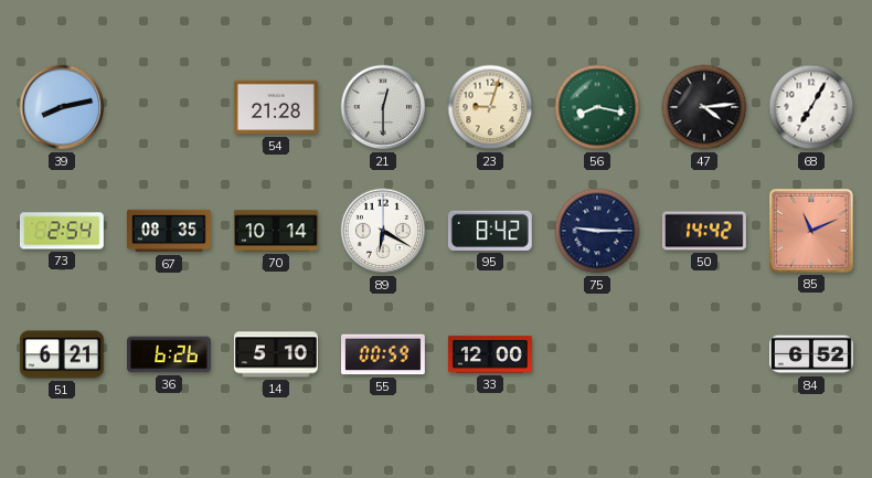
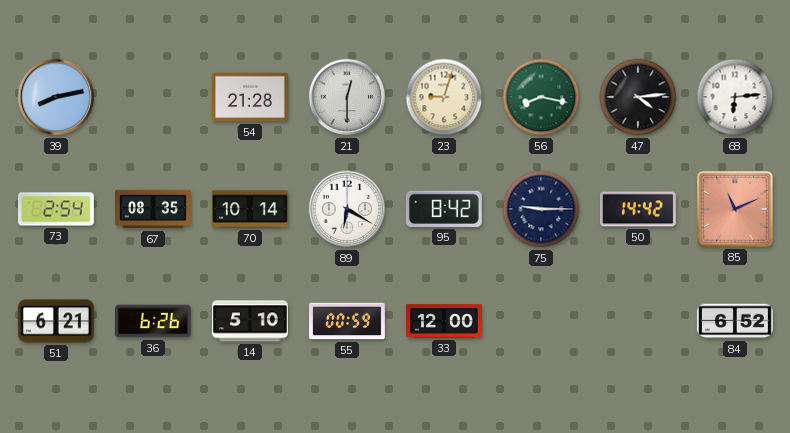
68: 7:05 -> 6:14 (735, 97)
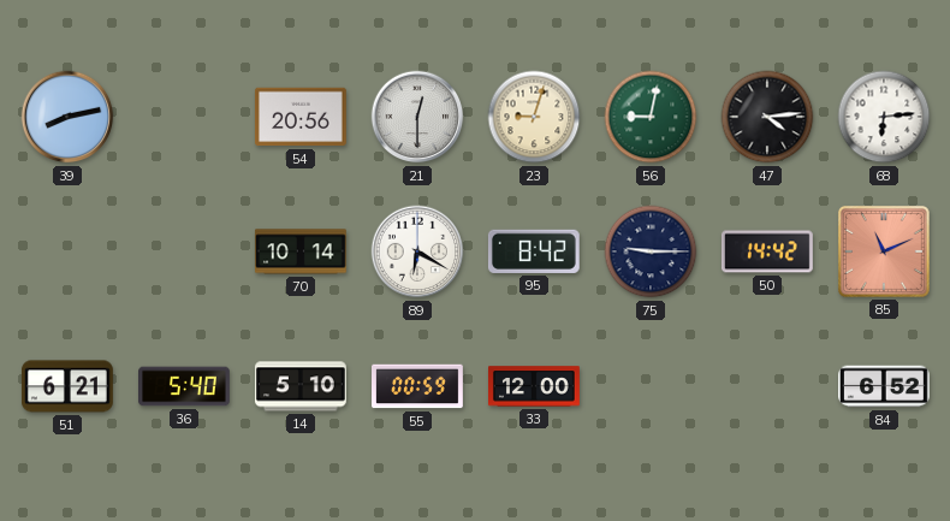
54: 21:28 -> 20:56 (301, 117)
56: 8:17 -> 9:02 (651, 117)
73: 2:54 -> none (56, 209)
67: 08:35 -> none (154, 209)
36: 6:26 -> 5:40 (185, 386)
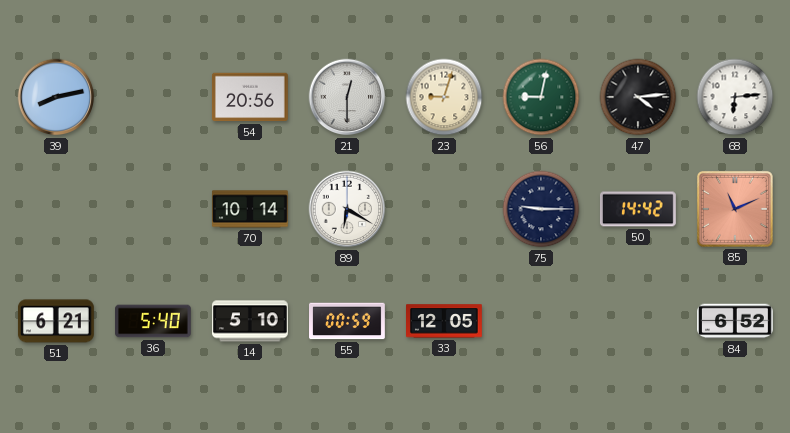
95: 8:42 -> none (534, 251)
33: 12:00 -> 12:05 (445, 321)
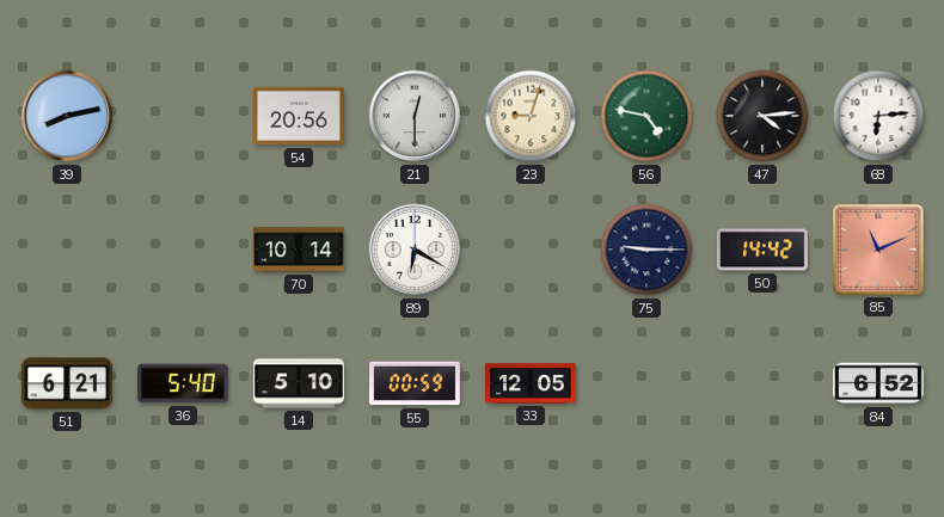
56: 9:02 -> 4:47 (646, 116)
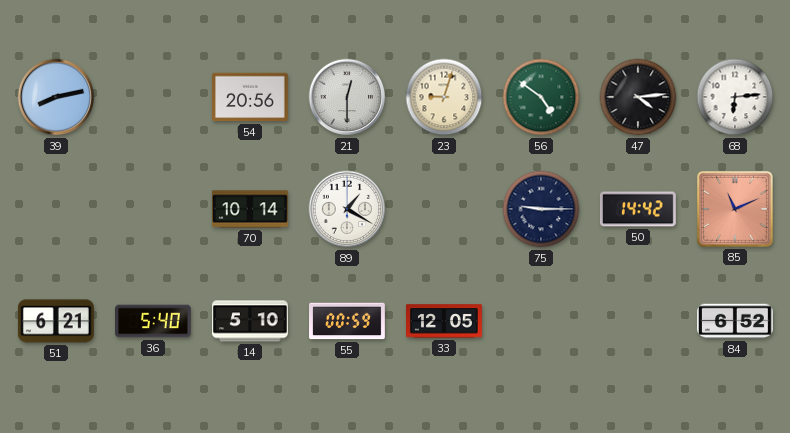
56: 4:47 -> 4:51 (541, 97)
89: 6:20 -> 1:20 (347, 209)
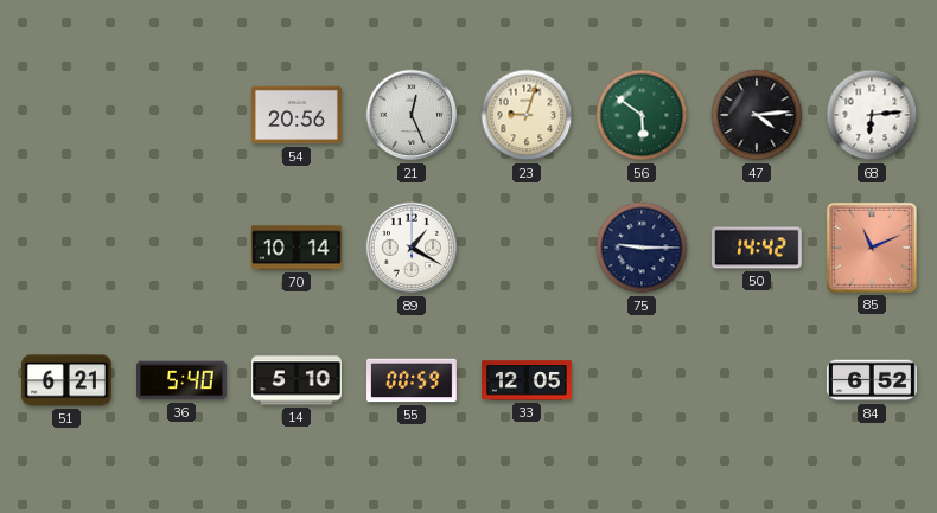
39: 8:13 -> none (56, 97)
21: 12:30 -> 12:26 (412, 115)
56: 4:51 -> 5:51 (642, 115)
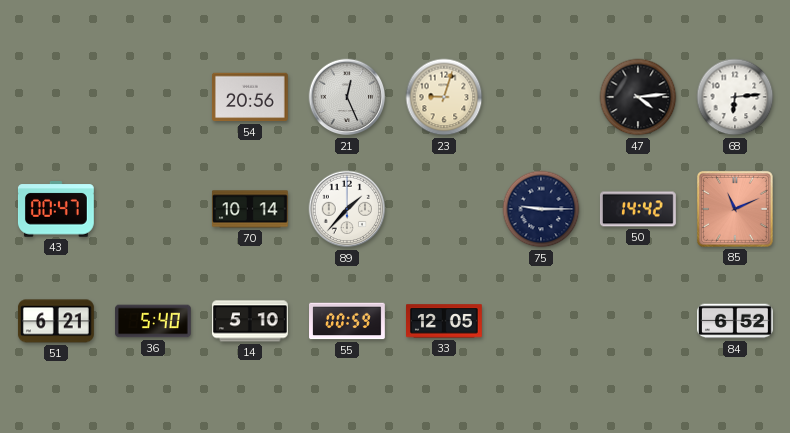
56: 5:51 -> none (642, 115)
43: none -> 00:47 (56, 209)
89: 1:20 -> 1:37 (347, 209)
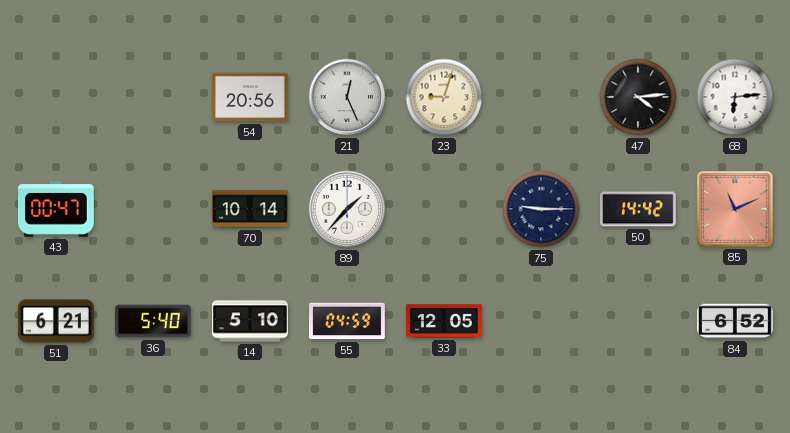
55: 00:59 -> 04:59 (348, 321)
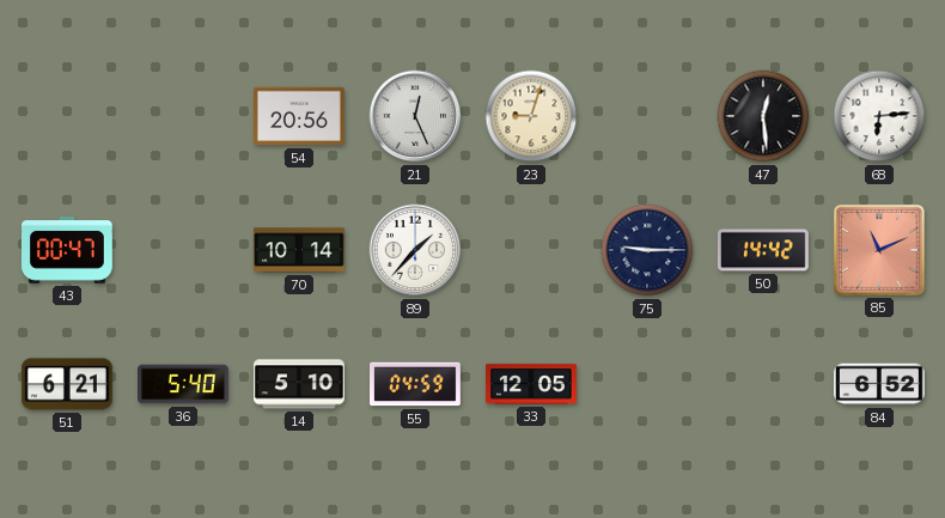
47: 4:14 -> 12:29 (763, 116)
